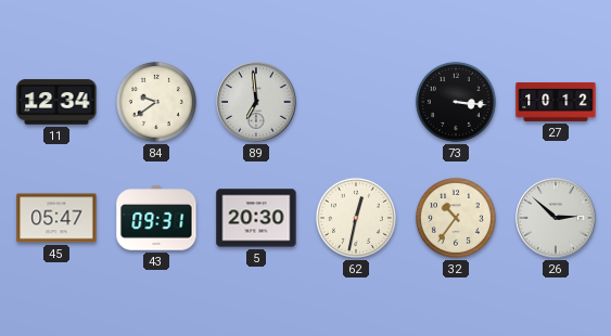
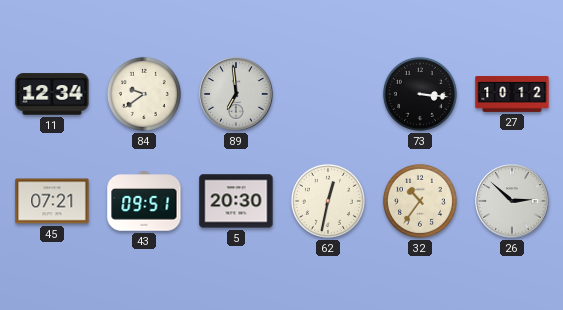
45: 05:47 -> 07:21 (52, 201)
43: 09:31 -> 09:51 (144, 201)
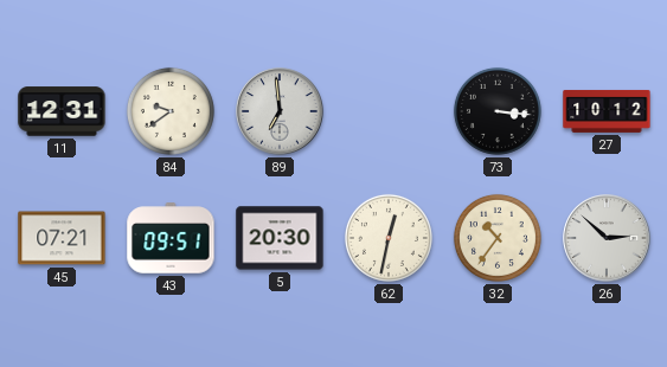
11: 12:34 -> 12:31 (62, 111)
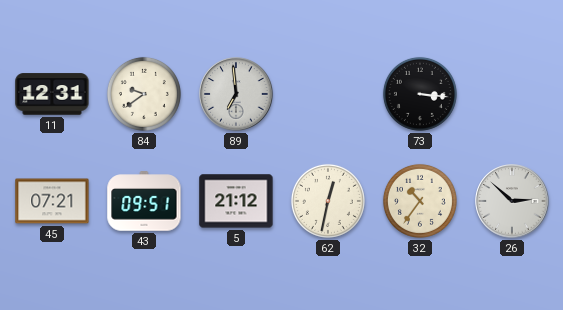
27: 10:12 -> none (607, 111)
5: 20:30 -> 21:12 (236, 201)
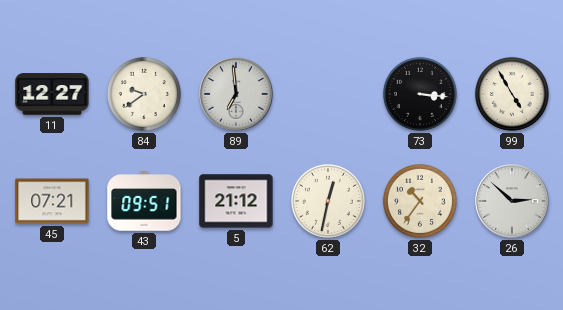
11: 12:31 -> 12:27 (52, 94)
99: none -> 4:55 (512, 94)
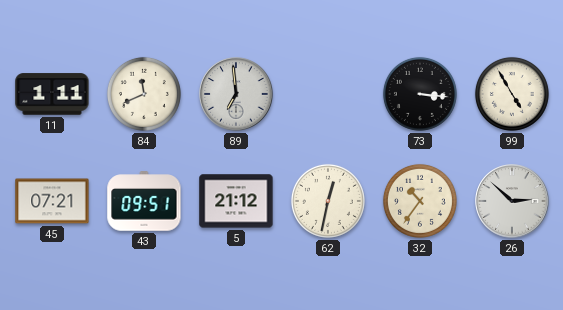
11: 12:27 -> 1:11 (52, 94)
84: 9:39 -> 11:41 (144, 94)
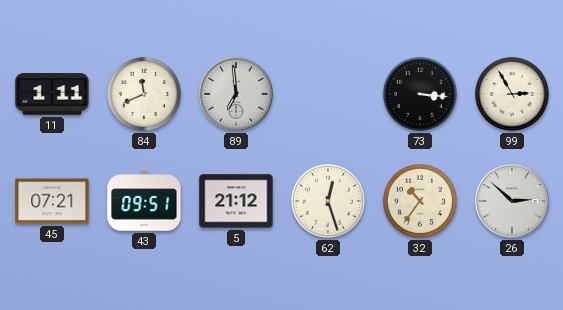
99: 4:55 -> 2:55 (512, 94)
62: 12:32 -> 12:27 (328, 201)
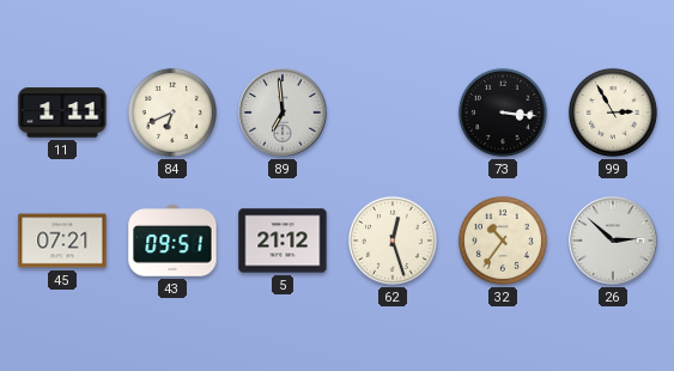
84: 11:41 -> 6:41 (172, 112)
